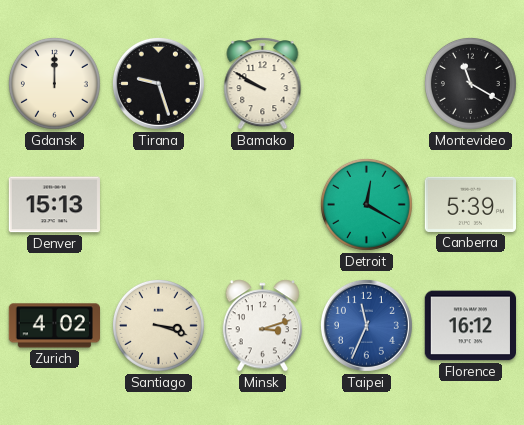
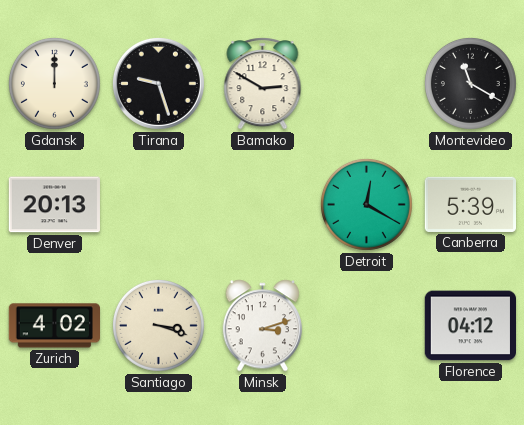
Bamako: 9:50 -> 2:50 (263, 84)
Denver: 15:13 -> 20:13 (54, 205)
Taipei: 11:34 -> none (366, 325)
Florence: 16:12 -> 04:12 (470, 326)
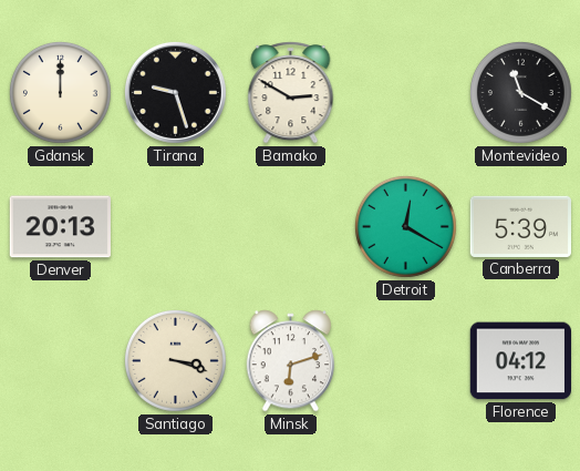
Zurich: 4:02 -> none (54, 326)
Minsk: 3:12 -> 6:12 (291, 361)
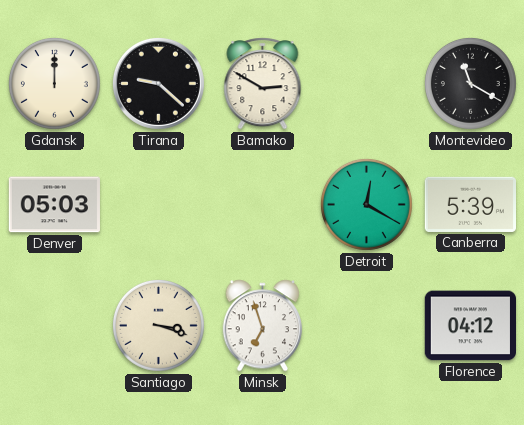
Tirana: 9:27 -> 9:22 (158, 83)
Denver: 20:13 -> 05:03 (54, 205)
Minsk: 6:12 -> 6:57 (263, 326)
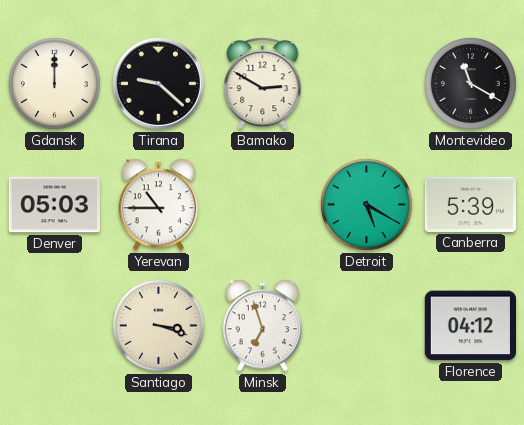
Yerevan: none -> 10:45 (159, 205)
Detroit: 12:20 -> 5:20 (366, 204)
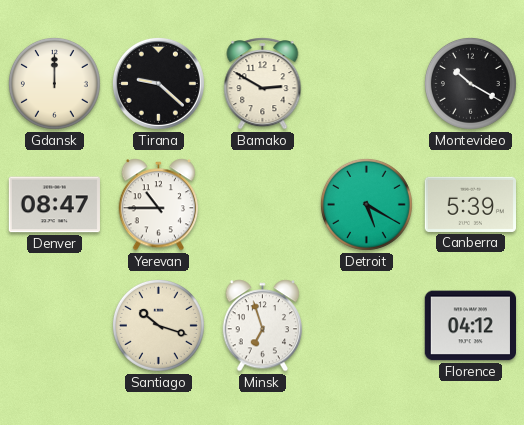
Montevideo: 11:20 -> 10:20 (470, 83)
Denver: 05:03 -> 08:47 (54, 205)
Santiago: 3:18 -> 10:18 (158, 325)
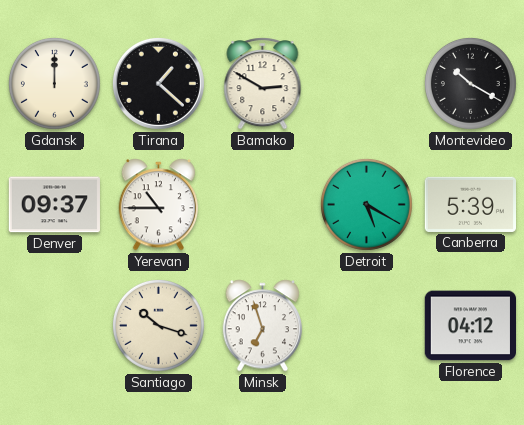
Tirana: 9:22 -> 1:22 (158, 83)
Denver: 08:47 -> 09:37 (54, 205)
